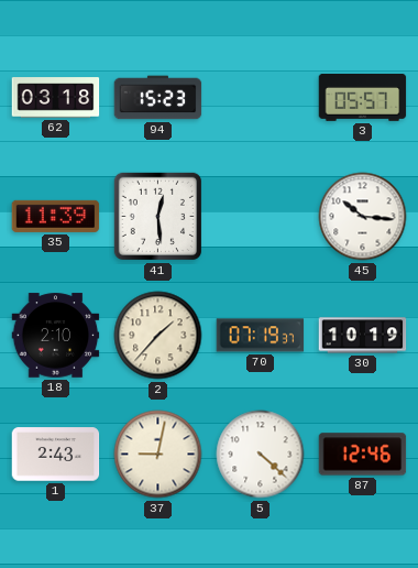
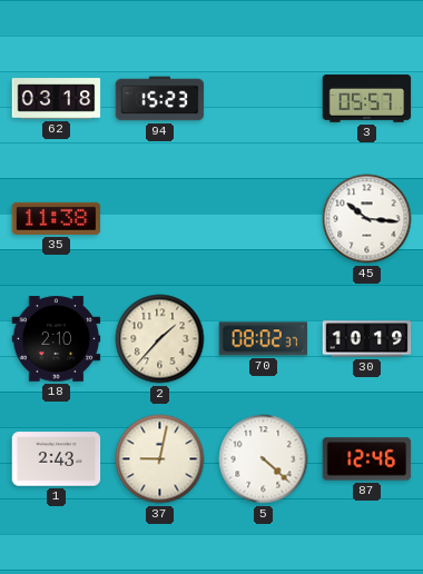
35: 11:39 -> 11:38 (57, 218)
41: 12:29 -> none (157, 216)
70: 07:19 -> 08:02 (264, 339)
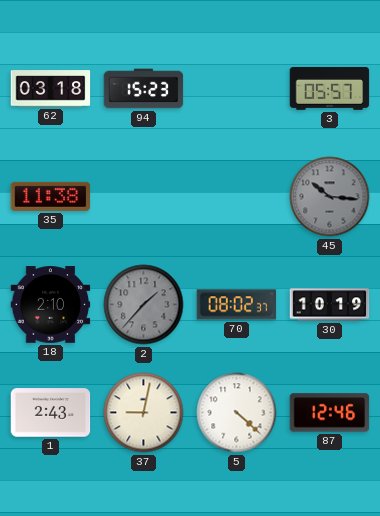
45 dial: white -> grey (330, 197)
2 dial: cream -> grey (144, 305)
